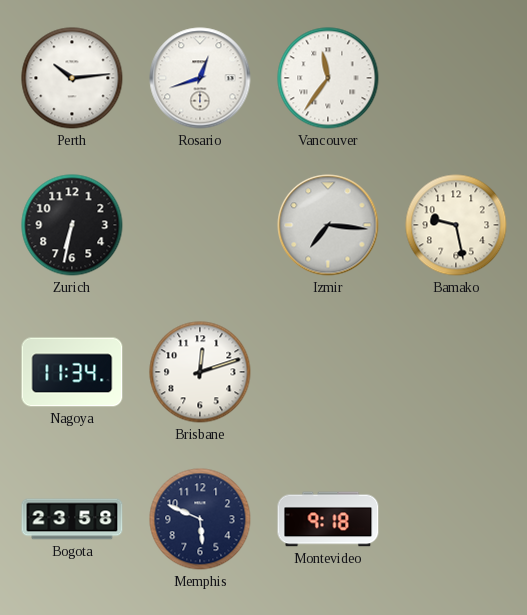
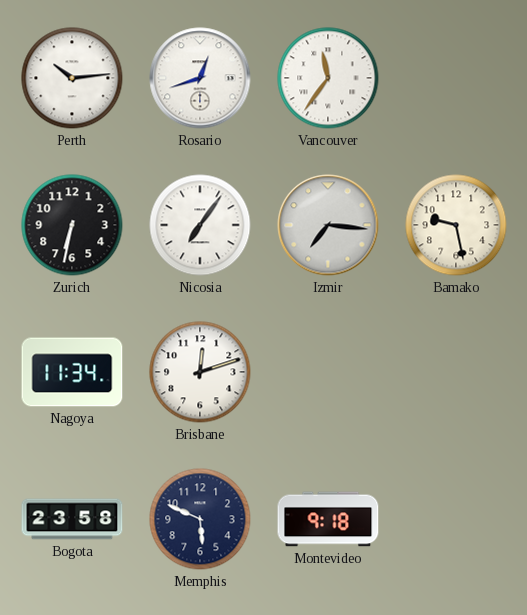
Nicosia: none -> 7:06 (200, 225)
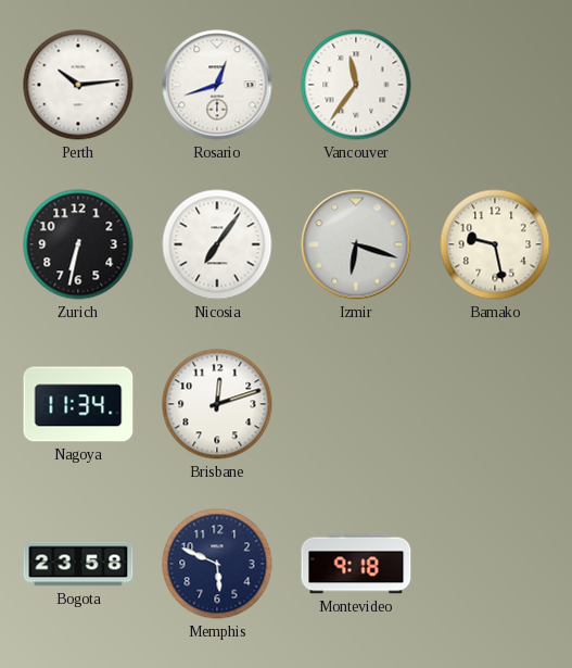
Izmir: 7:16 -> 6:18 (356, 244)
